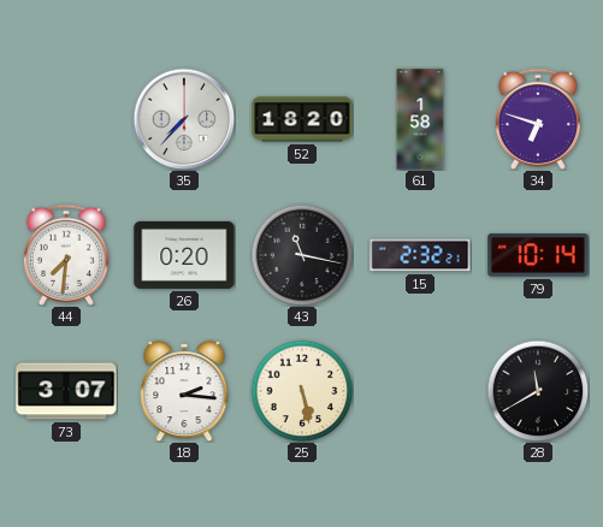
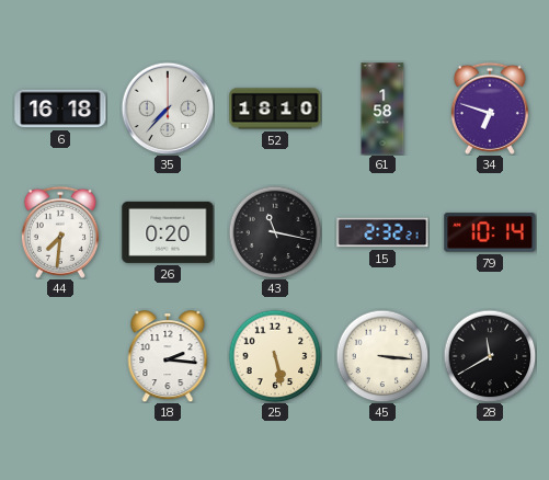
6: none -> 16:18 (60, 108)
52: 18:20 -> 18:10 (275, 108)
73: 3:07 -> none (66, 391)
45: none -> 3:16 (382, 356)
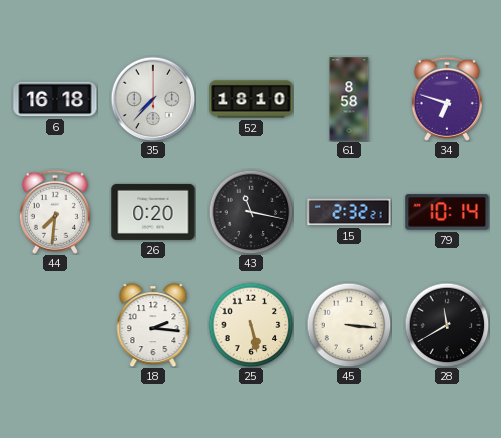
61: 1:58 -> 8:58 (349, 99)
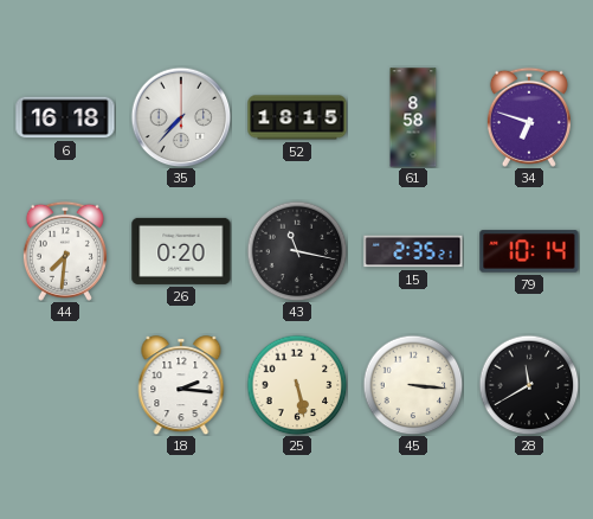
52: 18:10 -> 18:15 (297, 117)
15: 2:32 -> 2:35 (413, 251)
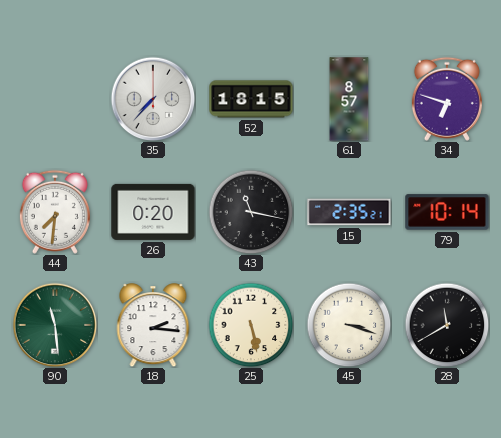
6: 16:18 -> none (65, 117)
61: 8:58 -> 8:57 (349, 99)
90: none -> 11:29 (55, 325)
45: 3:16 -> 3:18 (349, 325)
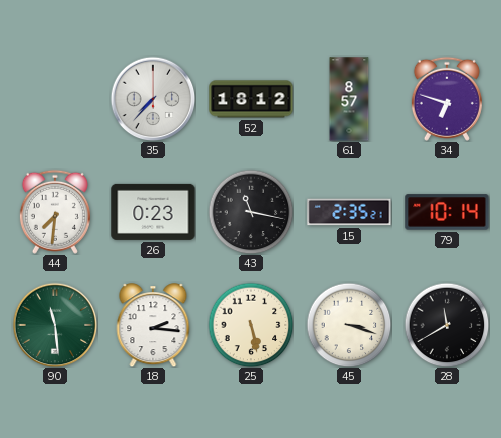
52: 18:15 -> 18:12 (251, 99)
26: 0:20 -> 0:23 (153, 212)
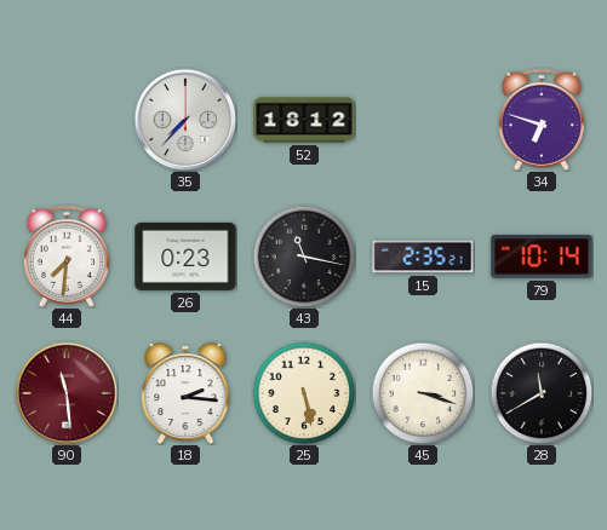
61: 8:57 -> none (349, 99)
90 dial: green -> burgundy (67, 393)
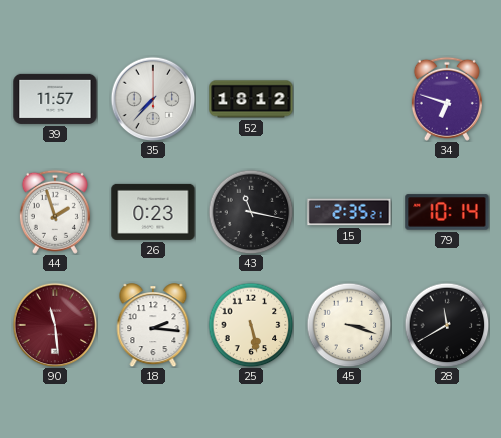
39: none -> 11:57 (55, 99)
44: 7:31 -> 1:57 (55, 212)
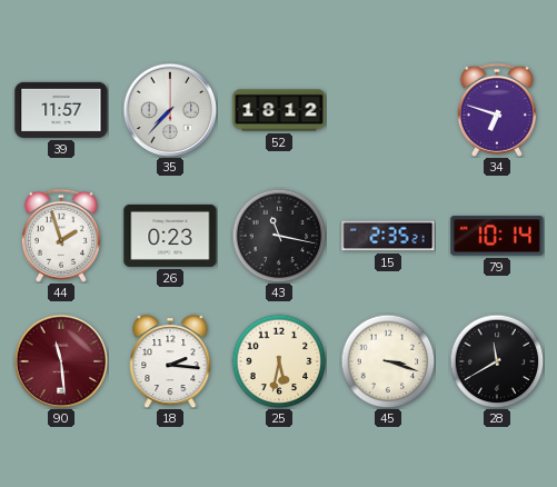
25: 5:28 -> 5:32 (279, 361)
